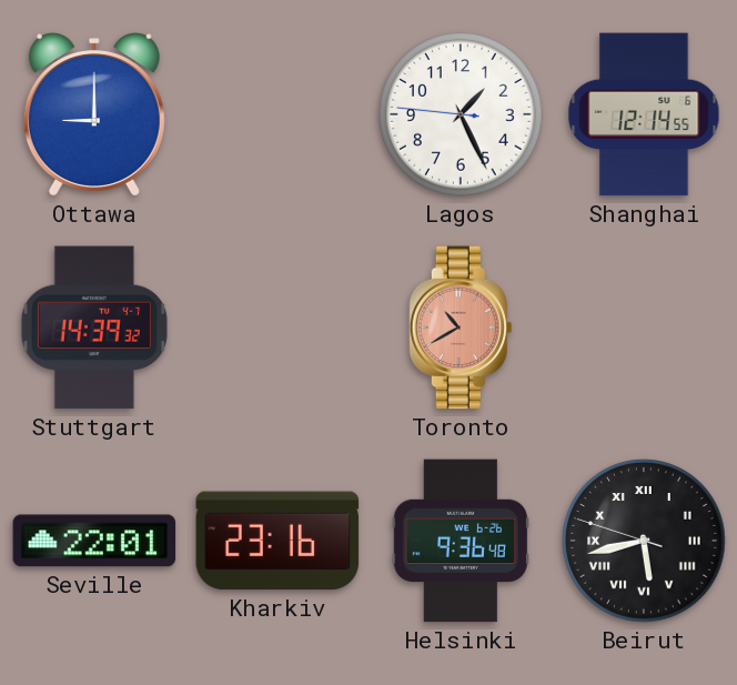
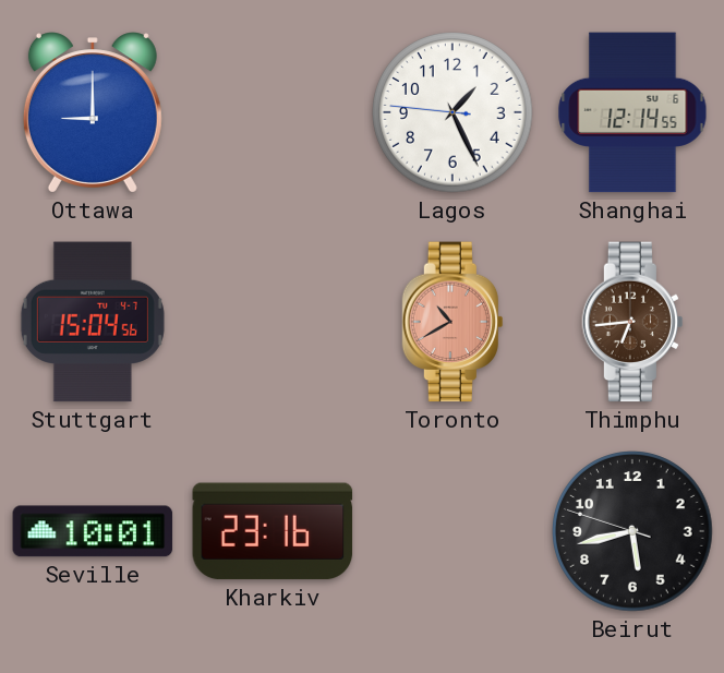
Stuttgart: 14:39 -> 15:04 (93, 322)
Thimphu: none -> 6:44 (632, 322)
Seville: 22:01 -> 10:01 (93, 531)
Helsinki: 9:36 -> none (461, 541)
Beirut numerals: Roman -> Arabic (632, 531)
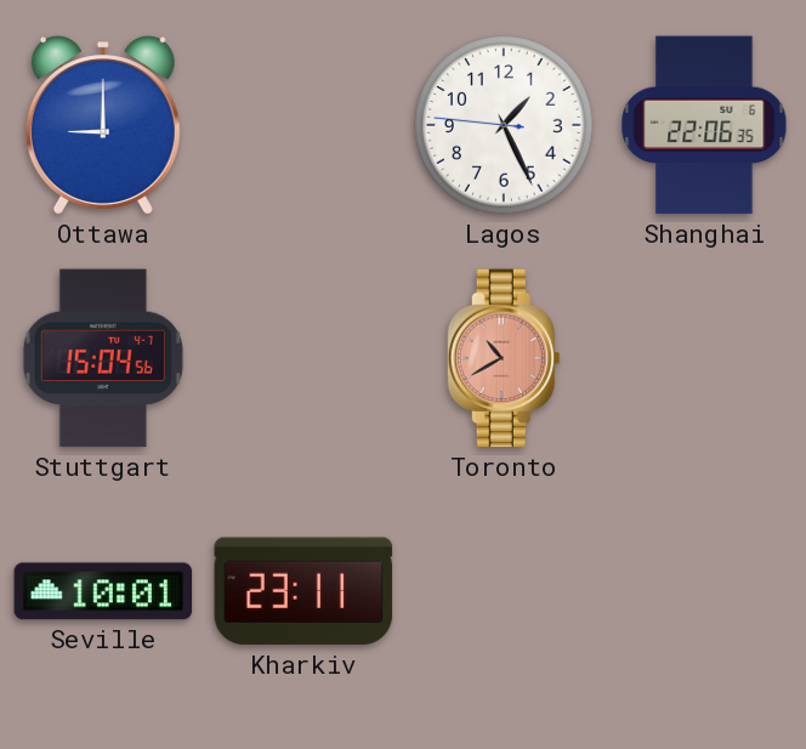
Shanghai: 12:14 -> 22:06 (704, 125)
Thimphu: 6:44 -> none (632, 322)
Kharkiv: 23:16 -> 23:11 (303, 591)
Beirut: 5:42 -> none (632, 531)
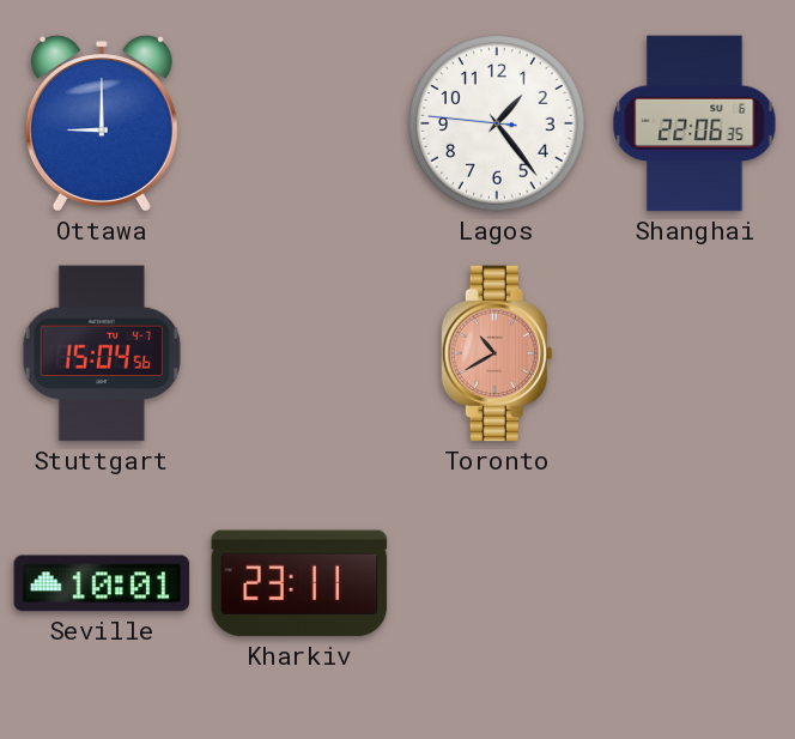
Lagos: 1:25 -> 1:23 (497, 123)
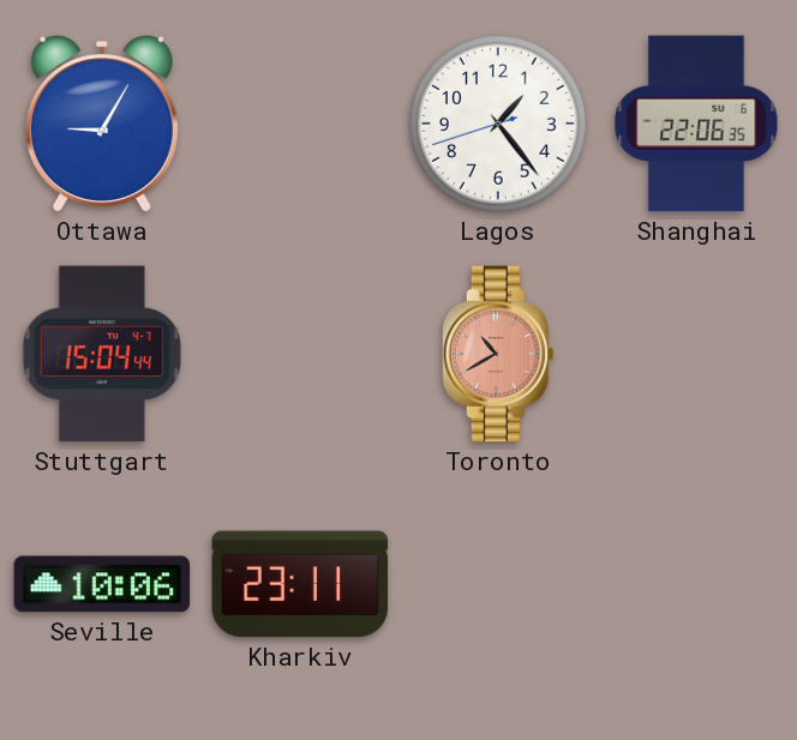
Ottawa: 9:00 -> 9:05 (102, 124)
Lagos: 1:23:46 -> 1:23:42 (498, 124)
Stuttgart: 15:04:56 -> 15:04:44 (102, 354)
Seville: 10:01 -> 10:06 (102, 584)
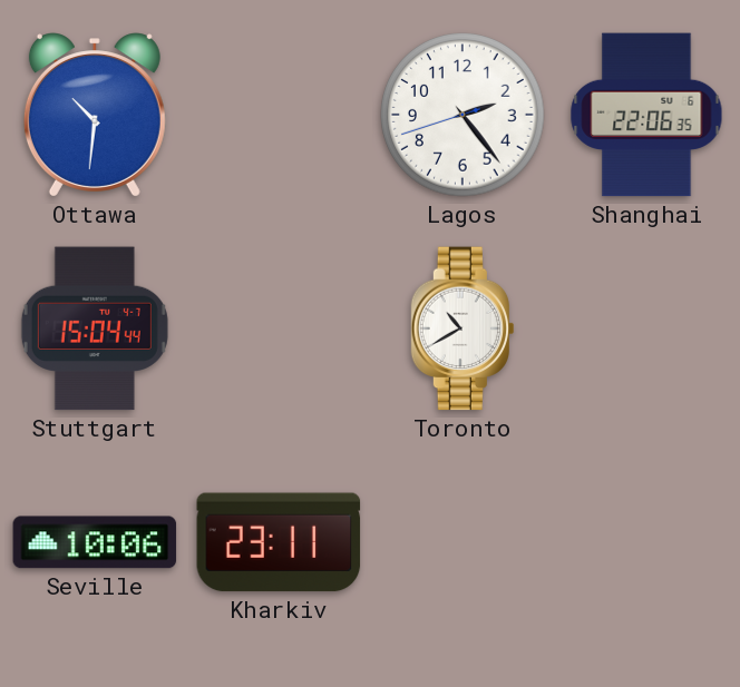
Ottawa: 9:05 -> 10:31 (95, 115)
Lagos: 1:23 -> 2:23 (463, 115)
Toronto dial: salmon -> white (463, 328)
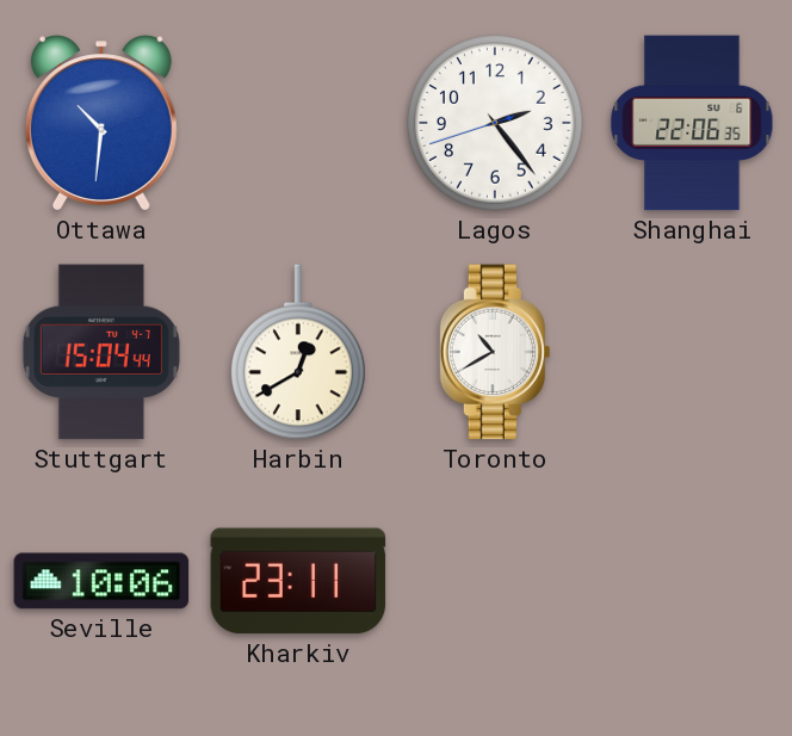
Harbin: none -> 12:40 (299, 352)
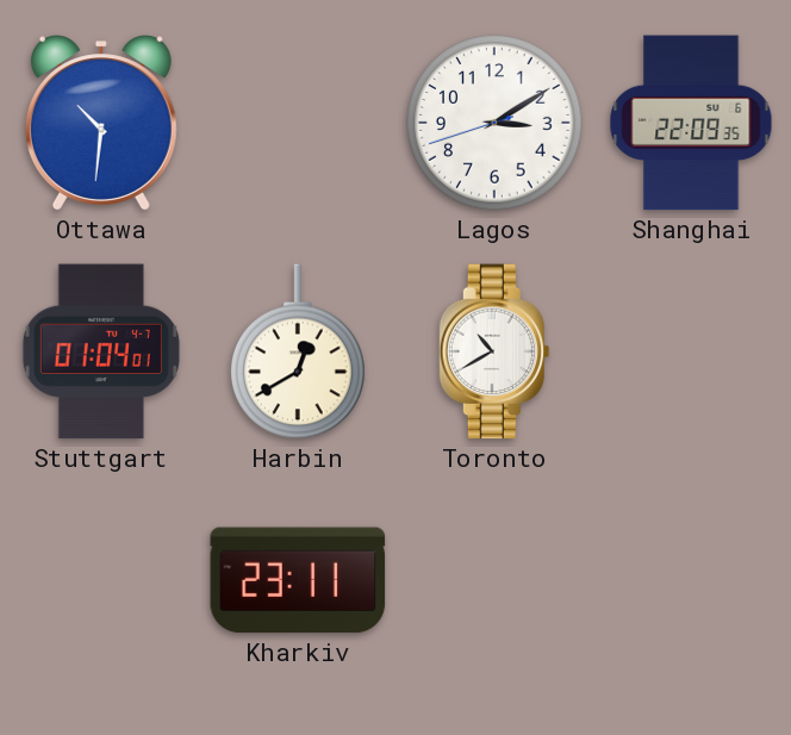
Lagos: 2:23 -> 3:09 (494, 123)
Shanghai: 22:06 -> 22:09 (691, 123)
Stuttgart: 15:04 -> 01:04 (101, 351)
Seville: 10:06 -> none (101, 581)
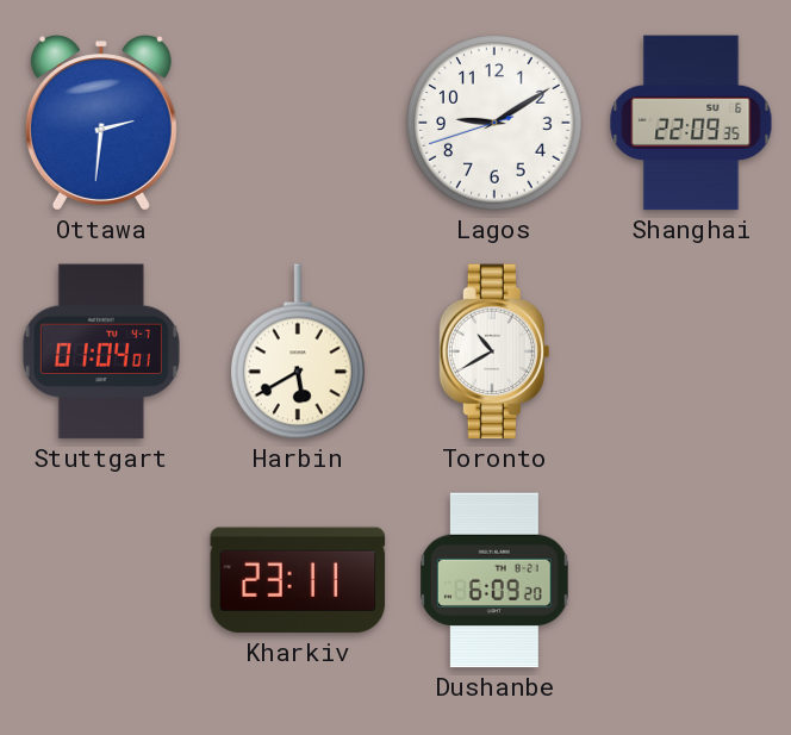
Ottawa: 10:31 -> 2:31 (101, 123)
Lagos: 3:09 -> 9:09 (494, 123)
Harbin: 12:40 -> 5:40 (299, 351)
Dushanbe: none -> 6:09 (494, 580)
